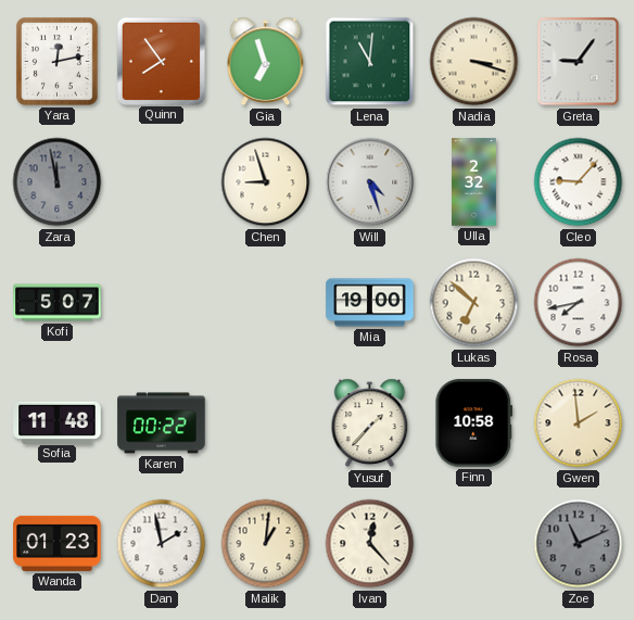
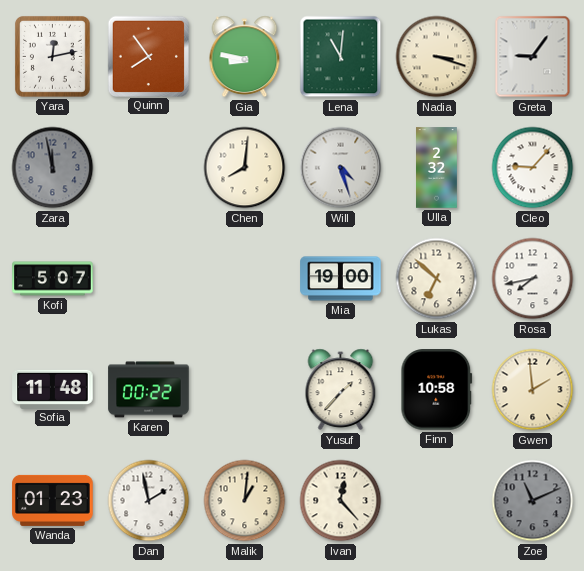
Gia: 6:57 -> 8:47 (245, 57)
Chen: 8:57 -> 8:01 (245, 168)
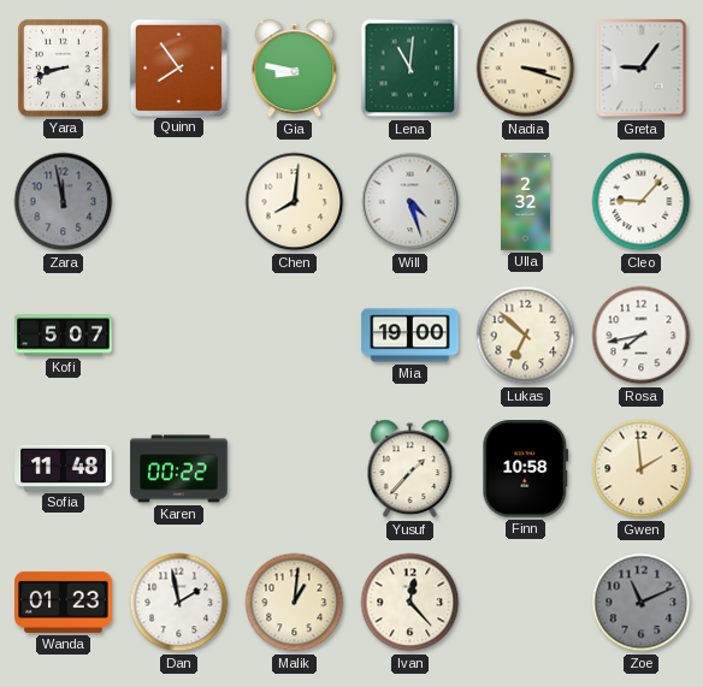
Yara: 12:13 -> 8:42 (63, 67)
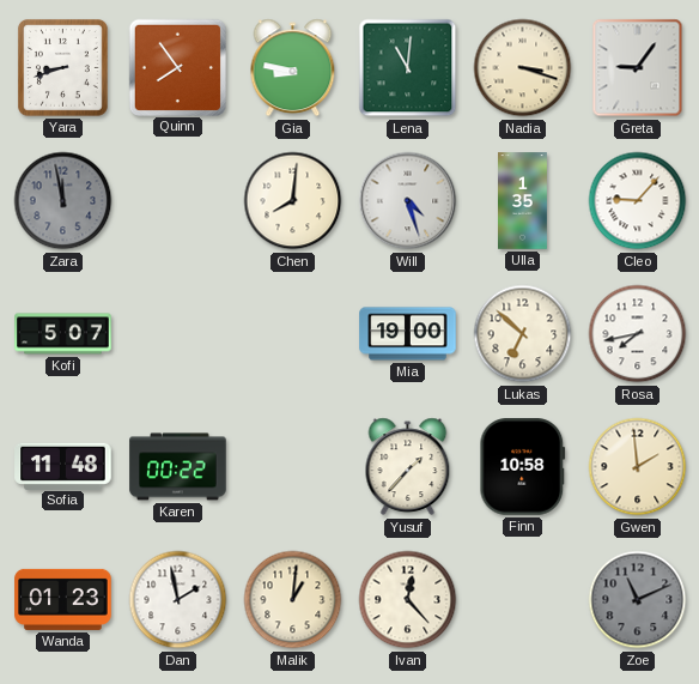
Ulla: 2:32 -> 1:35 (523, 201)
